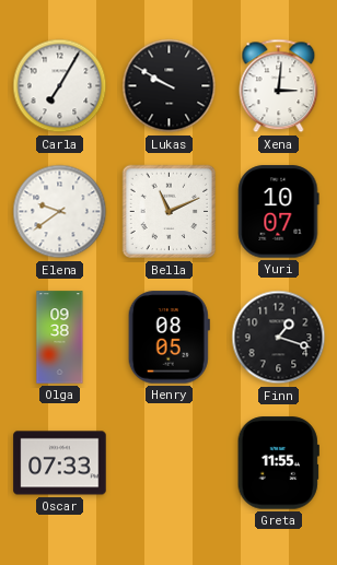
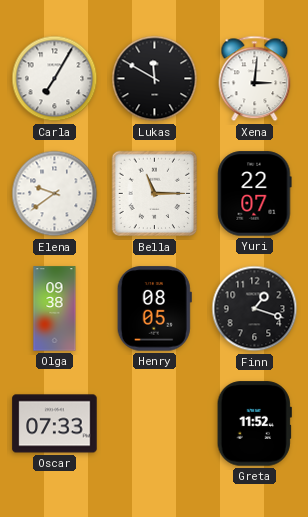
Lukas: 9:50 -> 11:50 (155, 79)
Bella: 11:11 -> 11:15 (155, 194)
Yuri: 10:07 -> 22:07 (255, 194)
Greta: 11:55 -> 11:52 (254, 424)
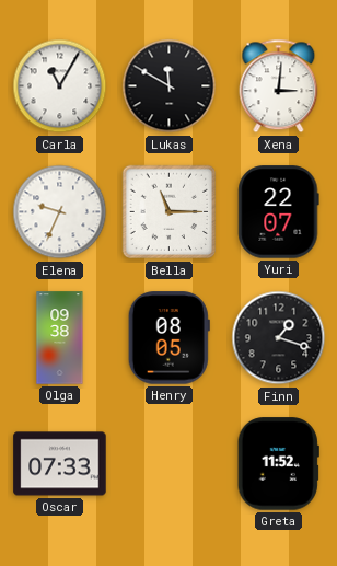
Carla: 7:05 -> 11:05 (60, 86)
Elena: 9:39 -> 9:34 (60, 212)
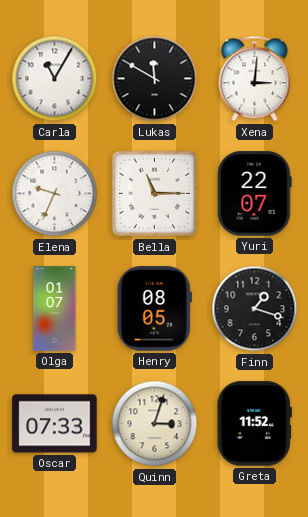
Olga: 09:38 -> 01:07 (55, 309)
Quinn: none -> 3:03 (155, 424)
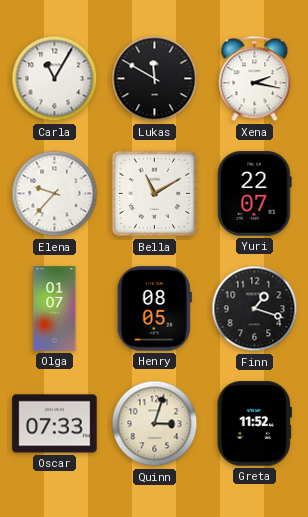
Xena: 3:01 -> 2:17 (255, 79)
Elena: 9:34 -> 9:37 (55, 194)
Bella: 11:15 -> 11:10 (155, 194)
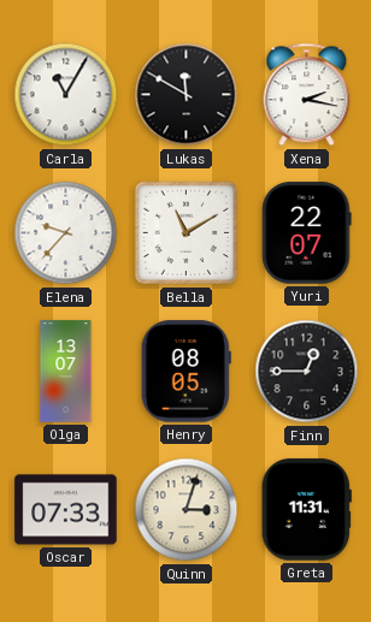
Olga: 01:07 -> 13:07 (66, 372)
Finn: 1:18 -> 12:45 (307, 372)
Greta: 11:52 -> 11:31 (306, 510)
